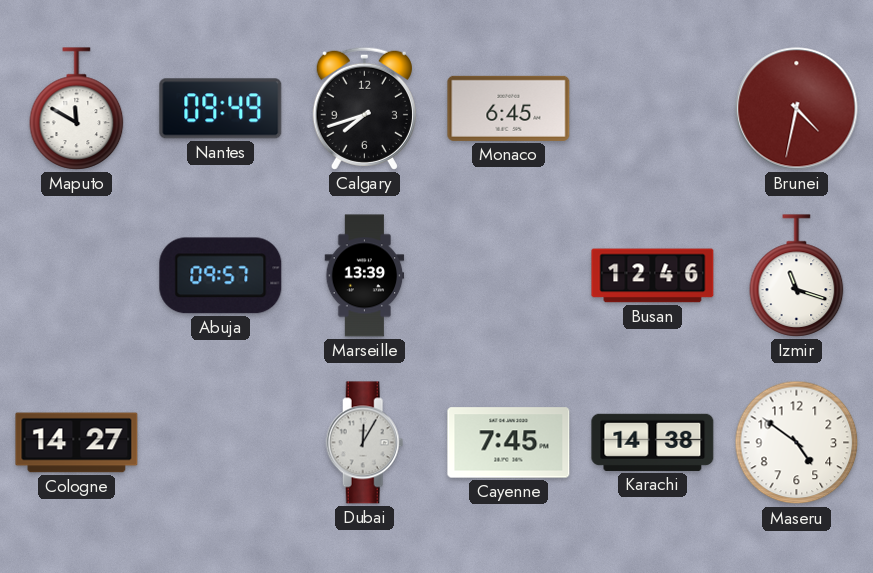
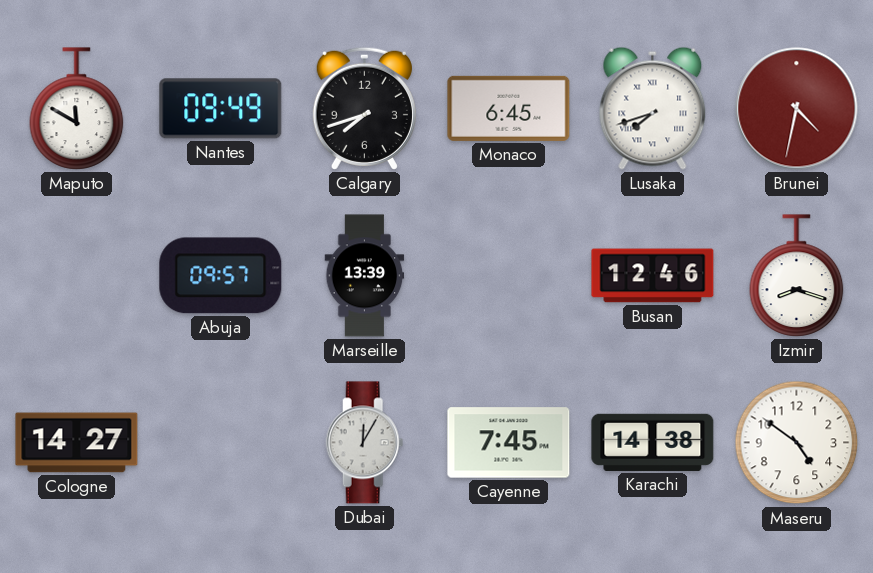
Lusaka: none -> 7:42 (653, 108)
Izmir: 11:18 -> 8:18 (797, 276)
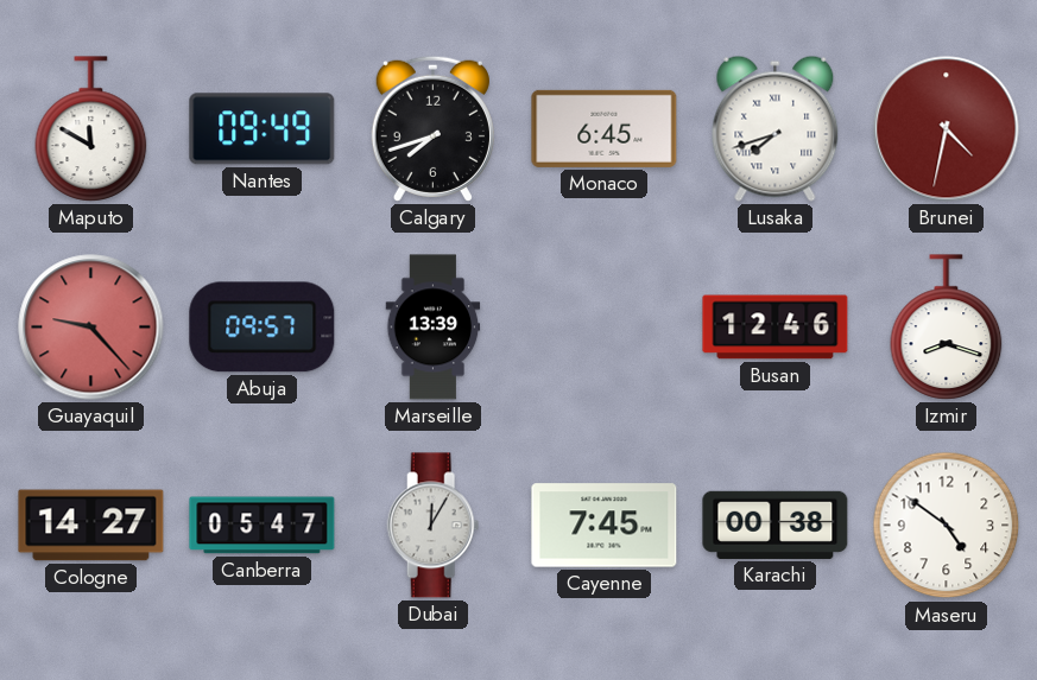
Guayaquil: none -> 9:23 (91, 328)
Canberra: none -> 05:47 (263, 526)
Karachi: 14:38 -> 00:38 (776, 525)
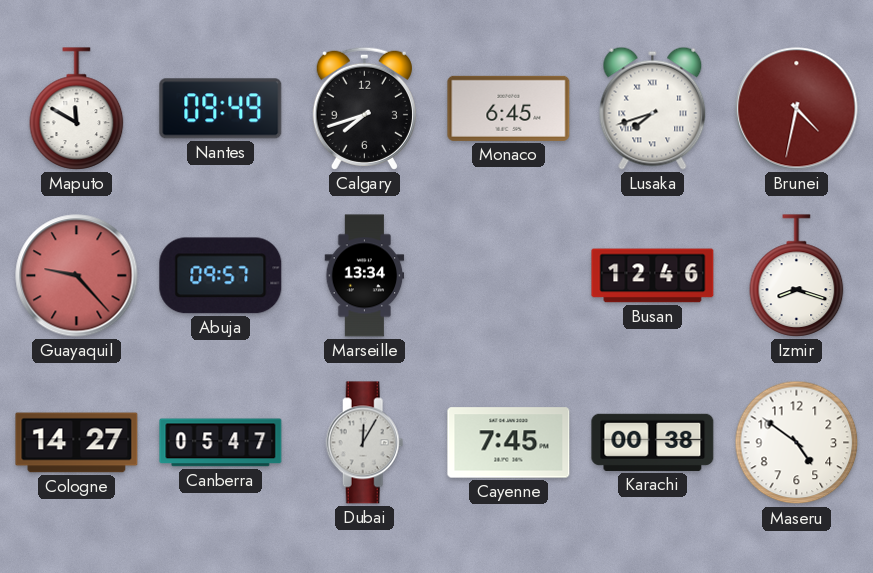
Marseille: 13:39 -> 13:34 (365, 276)
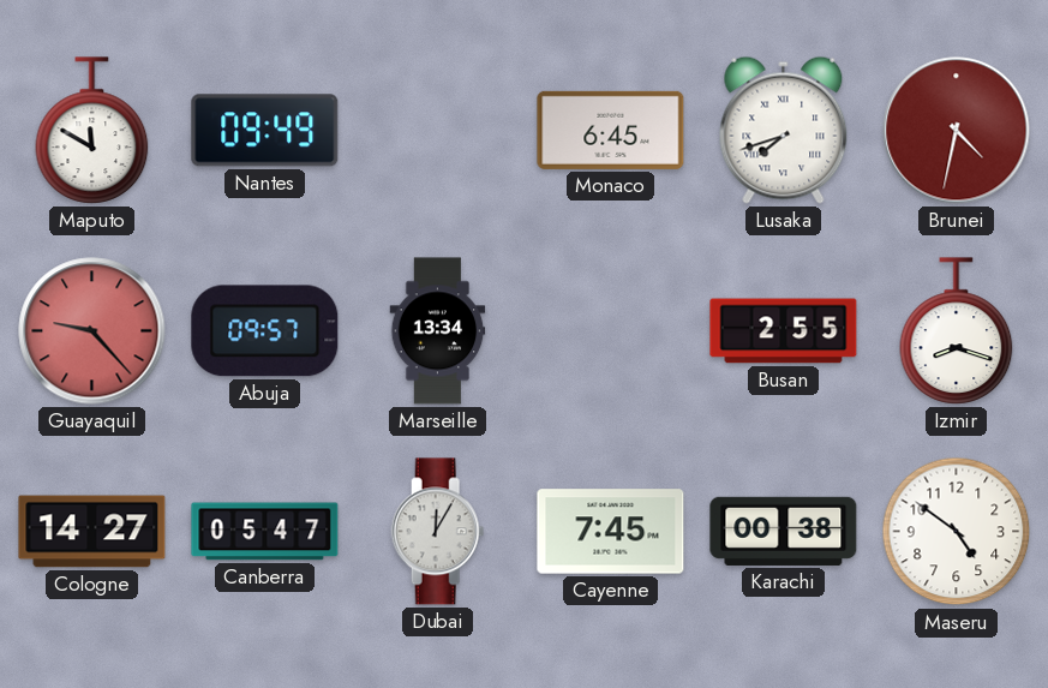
Calgary: 7:42 -> none (364, 108)
Busan: 12:46 -> 2:55 (784, 331)
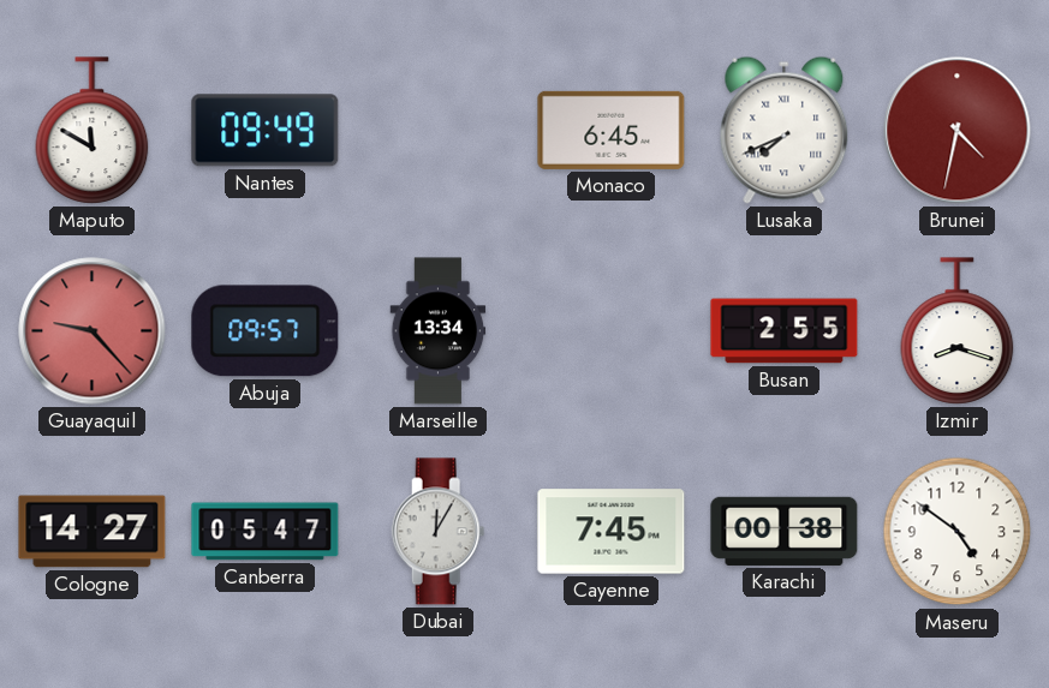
Lusaka: 7:42 -> 7:41 (785, 130)
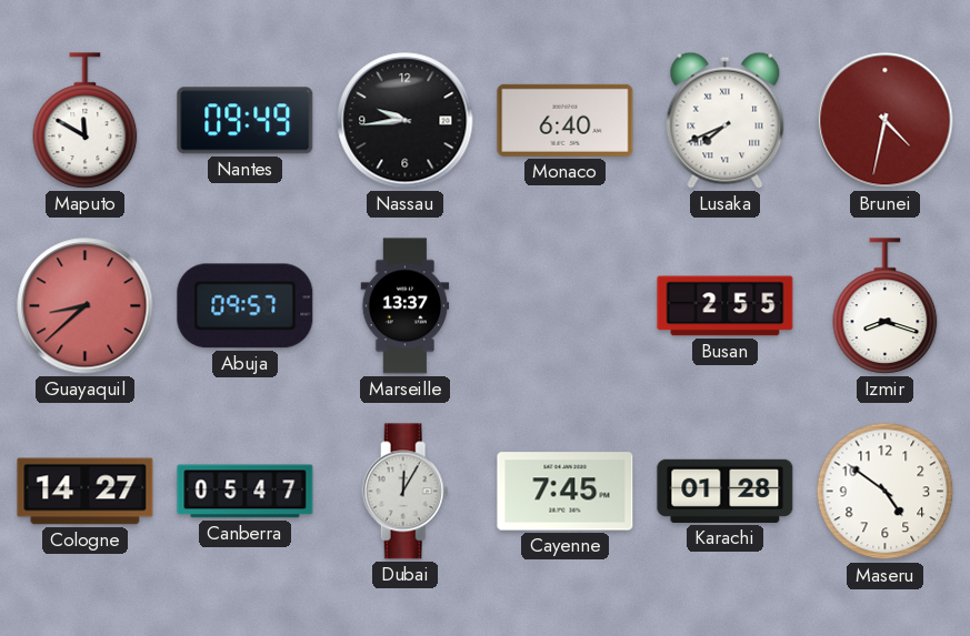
Nassau: none -> 9:44 (406, 121)
Monaco: 6:45 -> 6:40 (566, 120)
Guayaquil: 9:23 -> 8:38 (86, 306)
Marseille: 13:34 -> 13:37 (406, 306)
Karachi: 00:38 -> 01:28 (726, 491)
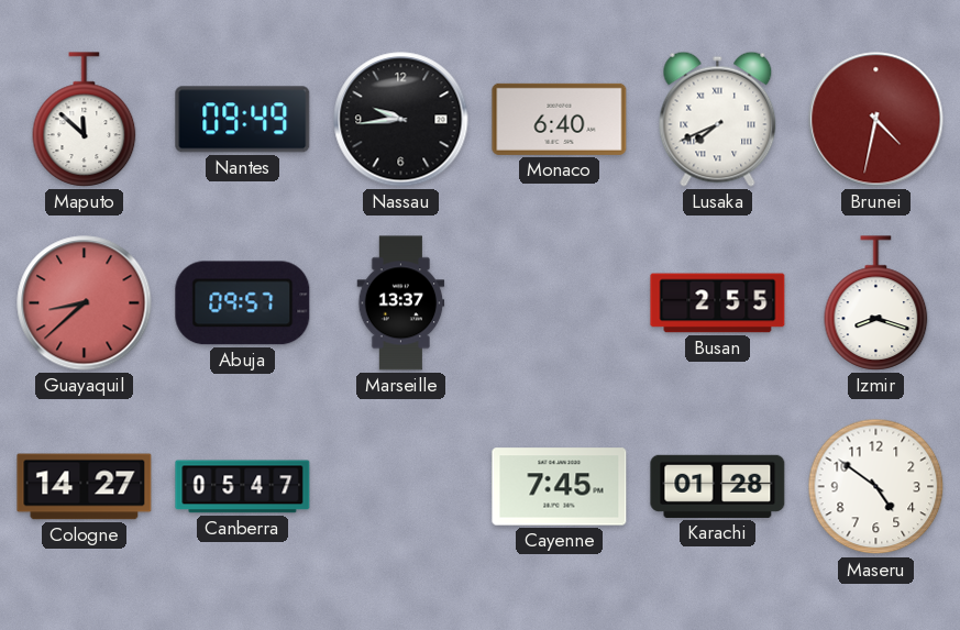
Maputo: 11:50 -> 11:52 (85, 120)
Dubai: 12:05 -> none (406, 492)
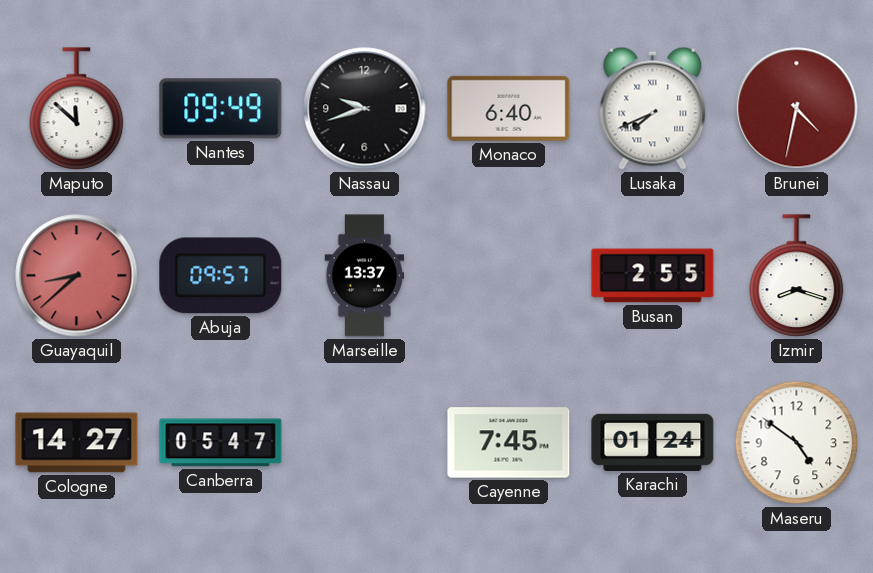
Nassau: 9:44 -> 9:42 (365, 109)
Karachi: 01:28 -> 01:24 (653, 442)
